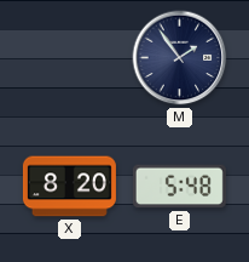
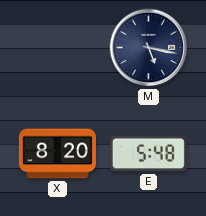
M: 1:54 -> 5:17 (149, 48)
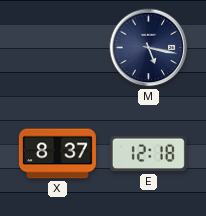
X: 8:20 -> 8:37 (57, 154)
E: 5:48 -> 12:18 (148, 154)
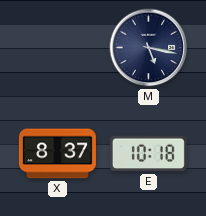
E: 12:18 -> 10:18 (148, 154)
